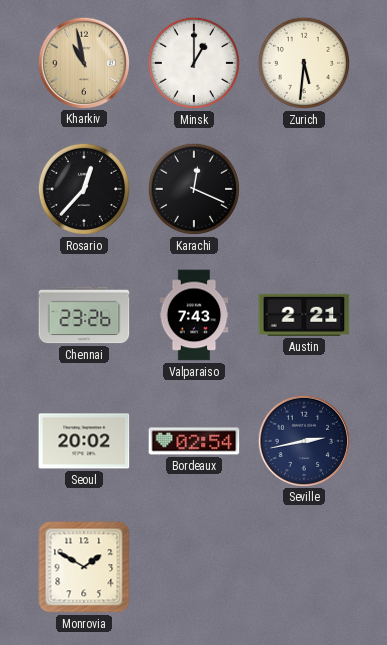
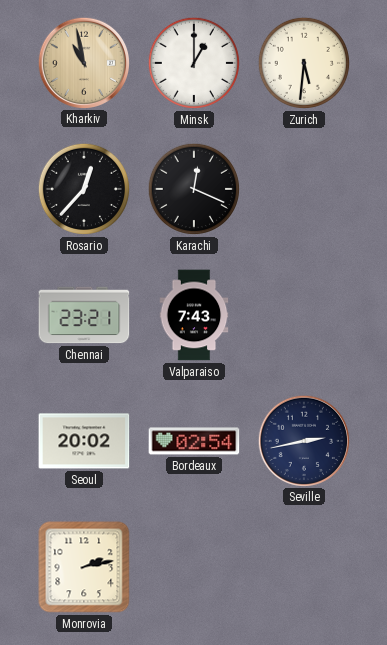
Chennai: 23:26 -> 23:21 (84, 315)
Austin: 2:21 -> none (304, 315)
Monrovia: 1:50 -> 2:13 (84, 567)
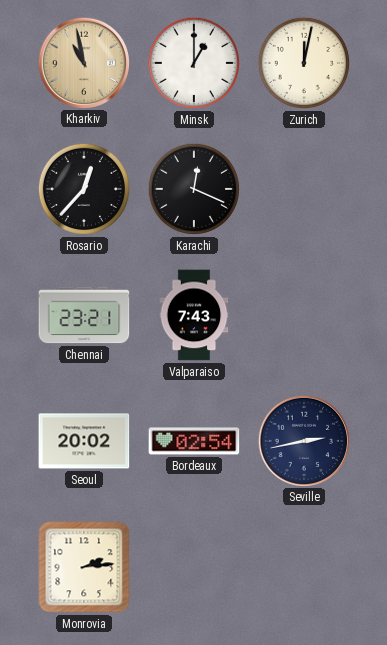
Zurich: 5:31 -> 12:02 (304, 63)
Monrovia: 2:13 -> 2:14 (84, 567)
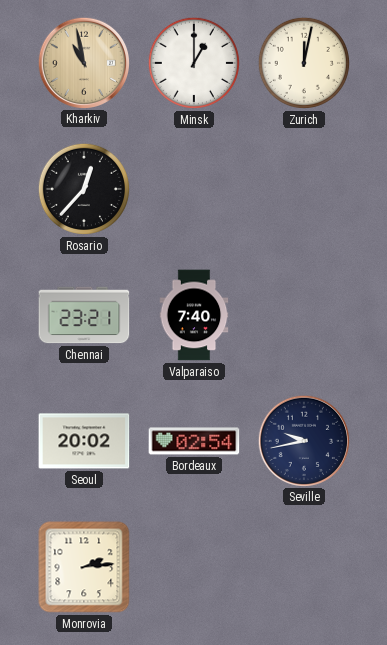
Karachi: 12:19 -> none (194, 189)
Valparaiso: 7:43 -> 7:40 (194, 315)
Seville: 2:43 -> 9:43 (303, 440)
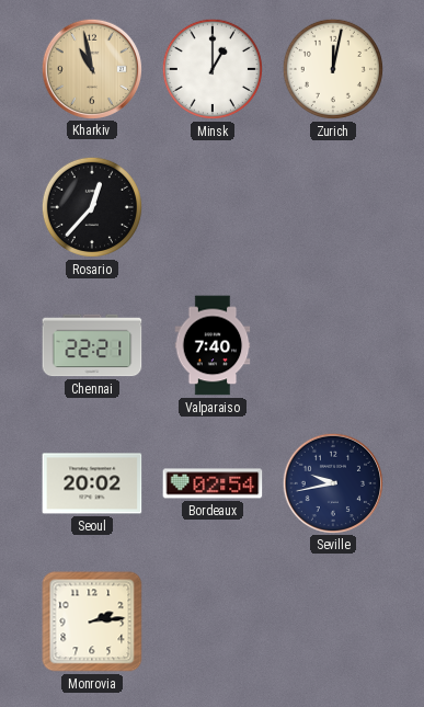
Chennai: 23:21 -> 22:21 (92, 345)
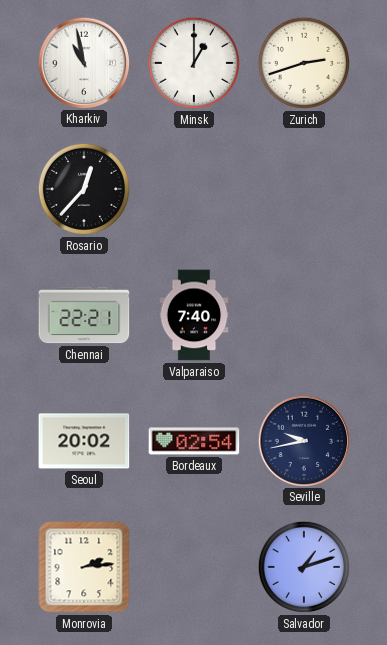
Kharkiv dial: champagne -> white (83, 62)
Zurich: 12:02 -> 2:42 (304, 63)
Salvador: none -> 1:12 (304, 567)
